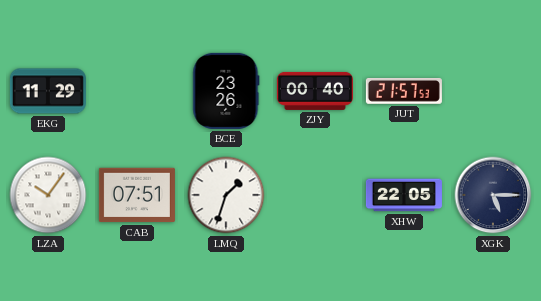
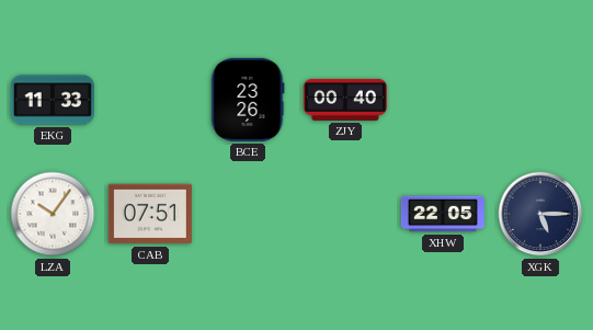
EKG: 11:29 -> 11:33 (53, 100)
JUT: 21:57 -> none (404, 91)
LMQ: 1:33 -> none (226, 195)
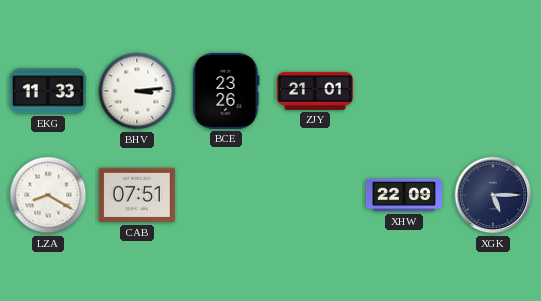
BHV: none -> 3:14 (137, 91)
ZJY: 00:40 -> 21:01 (315, 91)
LZA: 10:06 -> 8:20 (48, 195)
XHW: 22:05 -> 22:09 (404, 195)
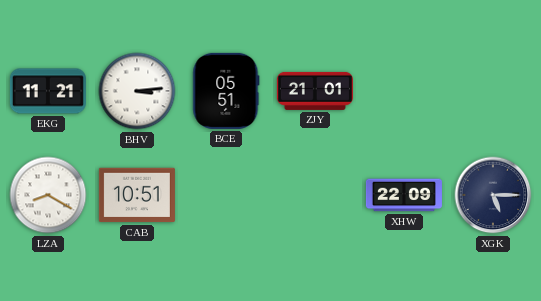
EKG: 11:33 -> 11:21 (48, 91)
BCE: 23:26 -> 05:51 (226, 91)
CAB: 07:51 -> 10:51 (137, 195)
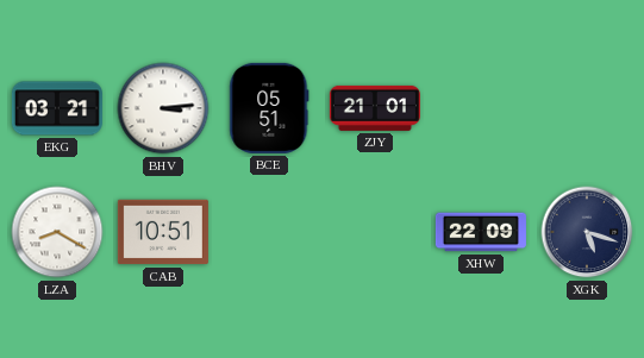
EKG: 11:21 -> 03:21 (57, 108)
XGK: 5:15 -> 5:18 (587, 232)
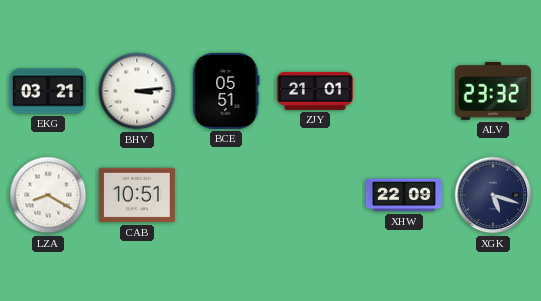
ALV: none -> 23:32 (493, 92)
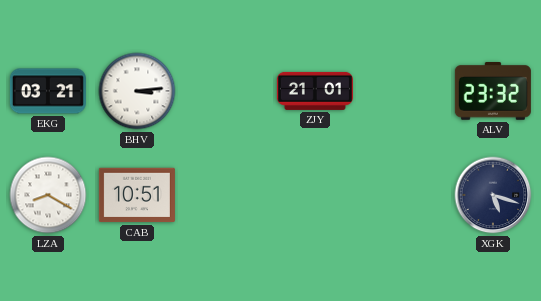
BCE: 05:51 -> none (226, 91)
XHW: 22:09 -> none (404, 195)
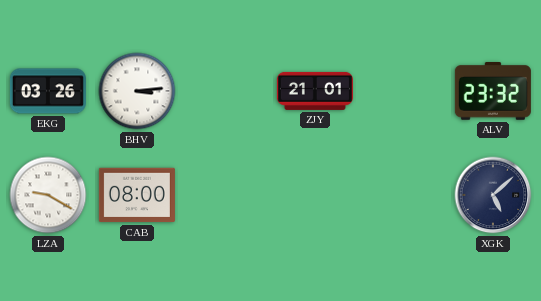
EKG: 03:21 -> 03:26 (48, 91)
LZA: 8:20 -> 9:20 (48, 195)
CAB: 10:51 -> 08:00 (137, 195)
XGK: 5:18 -> 5:08 (493, 195)
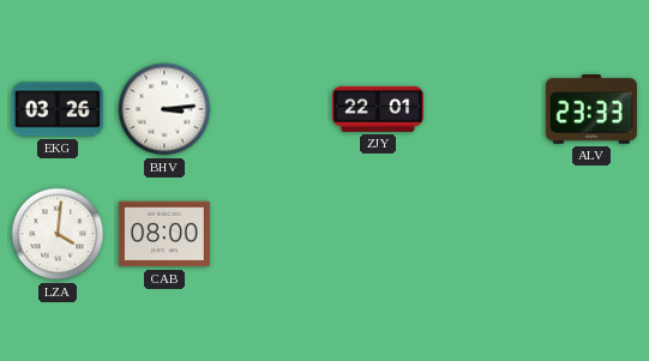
ZJY: 21:01 -> 22:01 (378, 109)
ALV: 23:32 -> 23:33 (591, 110)
LZA: 9:20 -> 4:01 (58, 234)
XGK: 5:08 -> none (493, 195)
